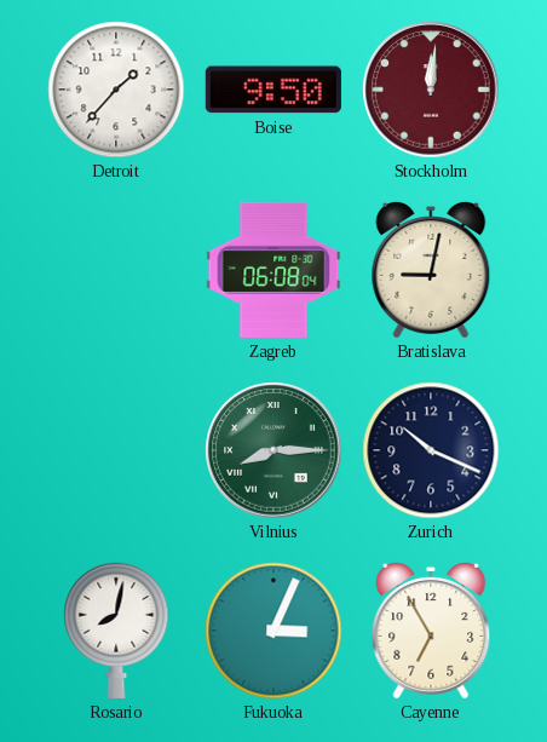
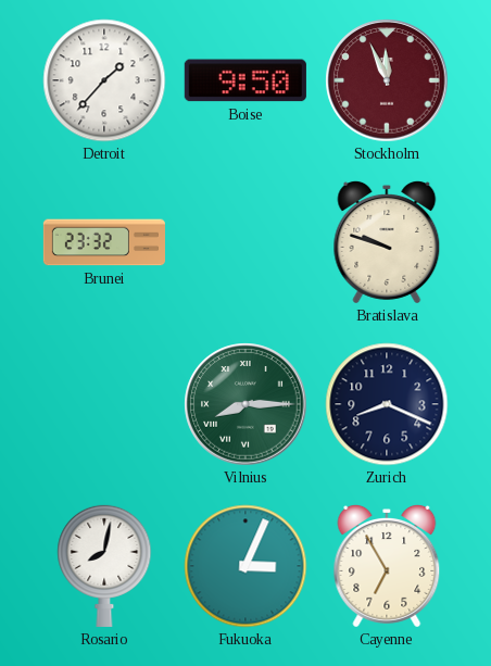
Stockholm: 12:01 -> 11:56 (387, 80)
Brunei: none -> 23:32 (104, 242)
Zagreb: 06:08 -> none (273, 270)
Bratislava: 9:02 -> 9:48 (387, 242)
Zurich: 10:19 -> 8:19 (387, 404)
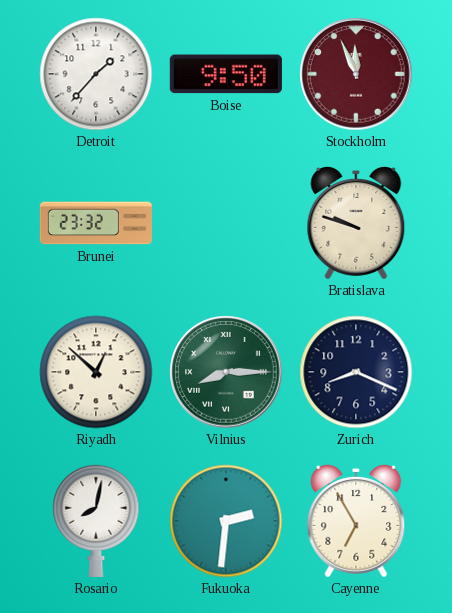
Riyadh: none -> 12:52 (96, 372)
Fukuoka: 3:04 -> 2:31 (226, 521)
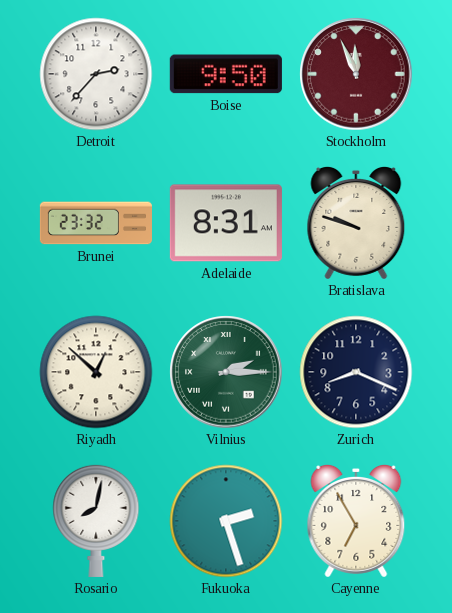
Detroit: 1:37 -> 2:37 (96, 74)
Adelaide: none -> 8:31 (226, 223)
Vilnius: 8:15 -> 2:15 (226, 372)
Fukuoka: 2:31 -> 2:27 (226, 521)
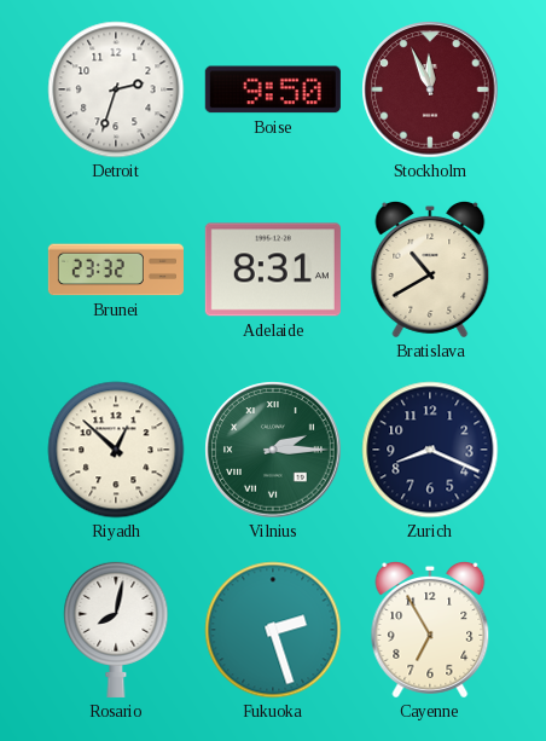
Detroit: 2:37 -> 2:33 (116, 89)
Bratislava: 9:48 -> 10:40 (430, 270)
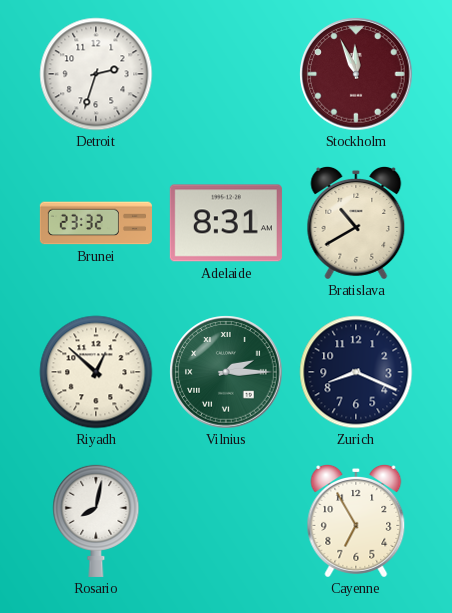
Boise: 9:50 -> none (273, 89)
Fukuoka: 2:27 -> none (273, 630)
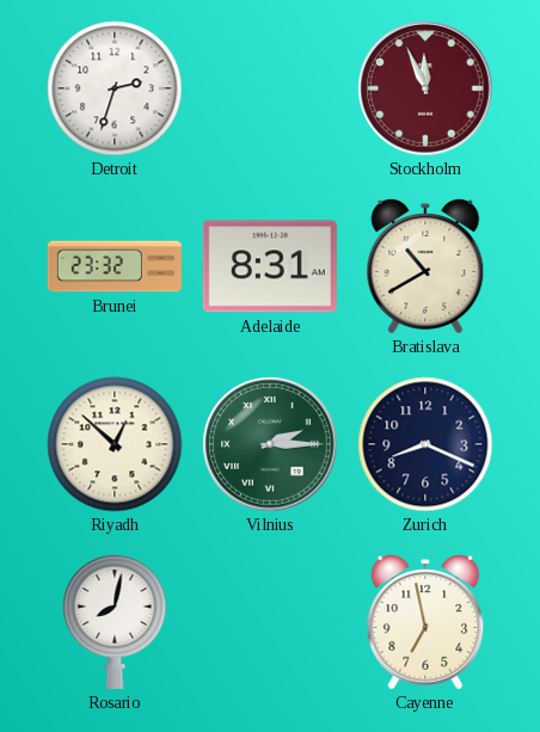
Cayenne: 6:55 -> 6:58 (425, 622)
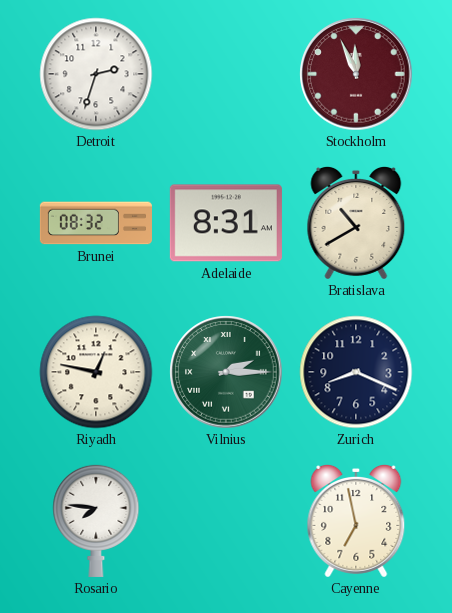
Brunei: 23:32 -> 08:32 (96, 223)
Riyadh: 12:52 -> 12:47 (96, 372)
Rosario: 8:02 -> 7:46 (96, 520)
